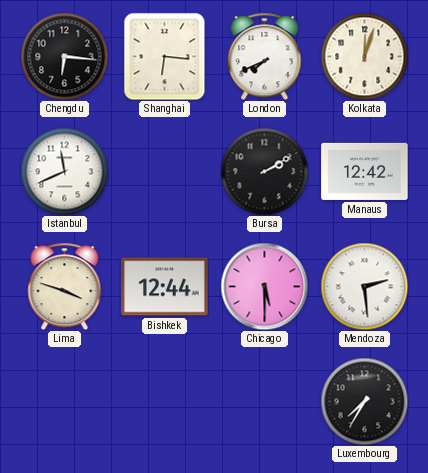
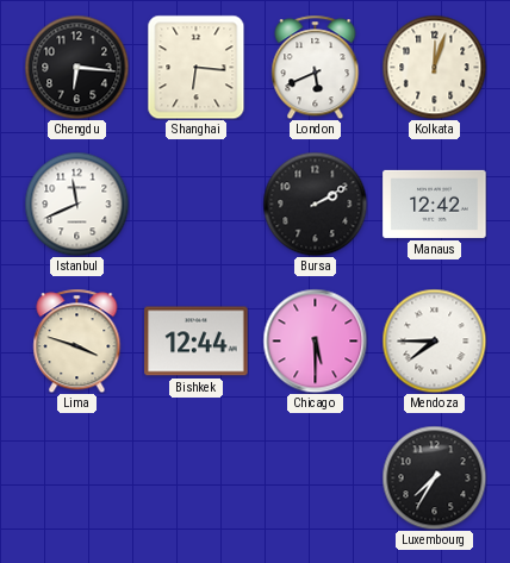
London: 7:41 -> 5:41 (316, 67)
Mendoza: 2:29 -> 7:45 (434, 340)
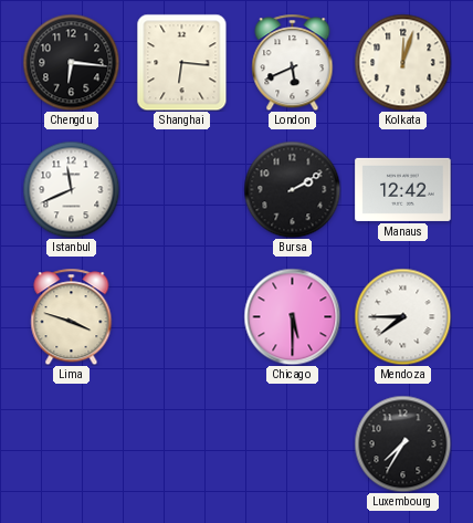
Bishkek: 12:44 -> none (197, 342)
